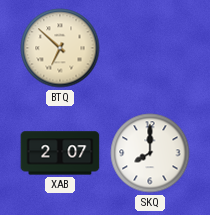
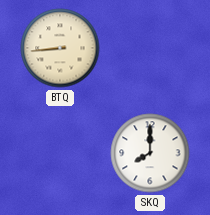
BTQ: 6:52 -> 8:44 (60, 48)
XAB: 2:07 -> none (60, 153)
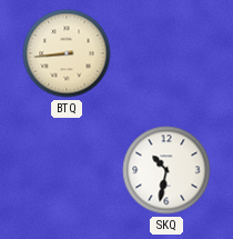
SKQ: 8:00 -> 10:32 (166, 170)
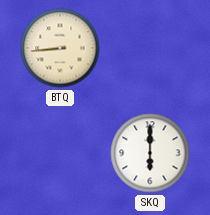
SKQ: 10:32 -> 6:00 (150, 153)
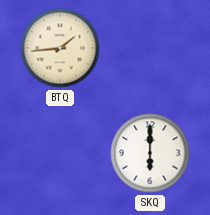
BTQ: 8:44 -> 1:44 (60, 48)
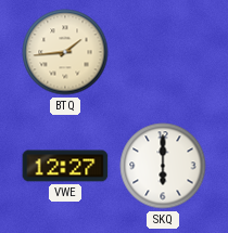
VWE: none -> 12:27 (65, 166)
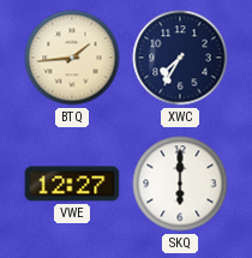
XWC: none -> 7:35 (180, 58)
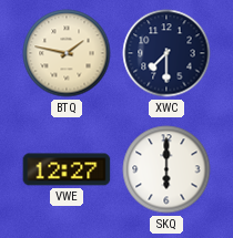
BTQ: 1:44 -> 1:47 (67, 53)
XWC: 7:35 -> 7:30 (166, 53)
